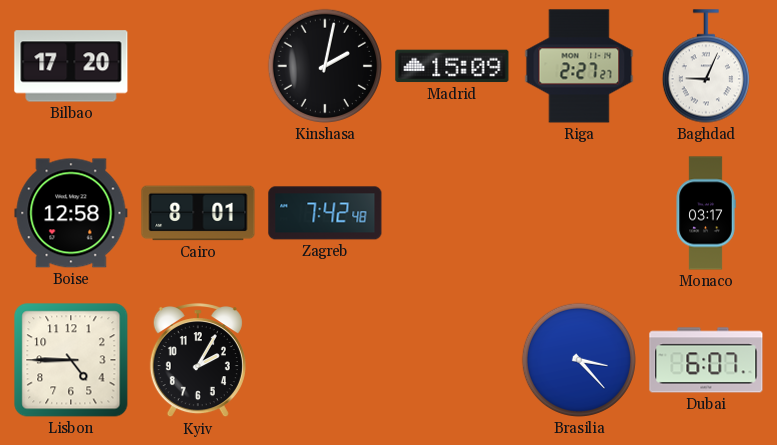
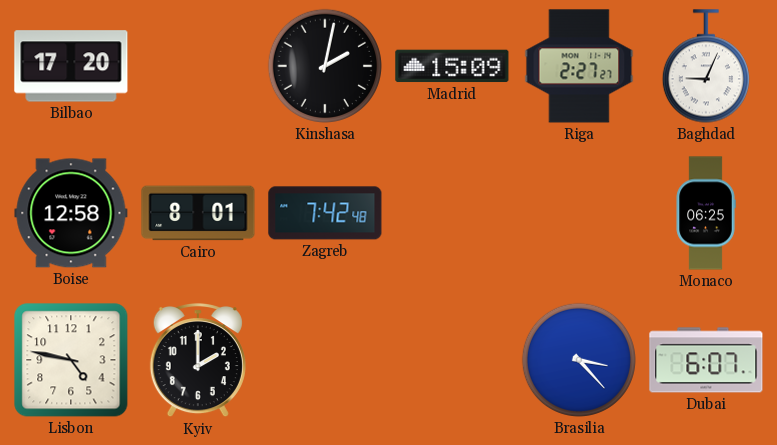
Monaco: 03:17 -> 06:25 (706, 213)
Lisbon: 4:45 -> 4:47 (71, 360)
Kyiv: 2:05 -> 2:00 (198, 361)
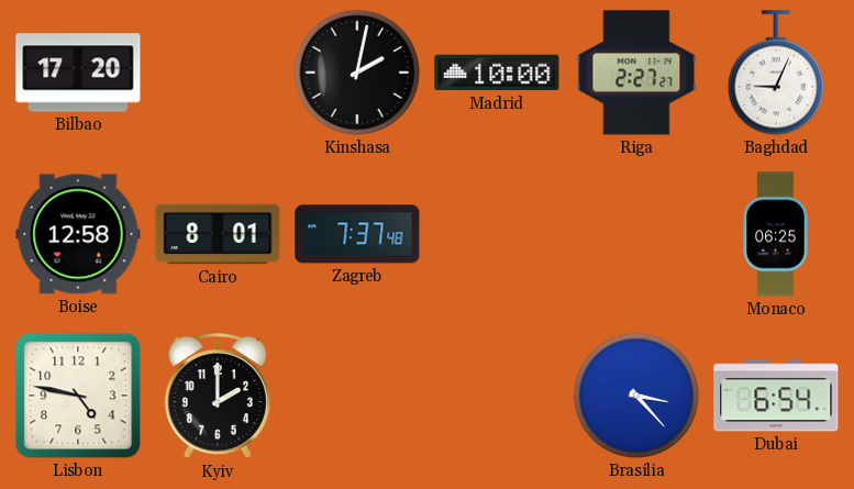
Madrid: 15:09 -> 10:00 (497, 73)
Zagreb: 7:42 -> 7:37 (357, 234)
Dubai: 6:07 -> 6:54 (776, 396)
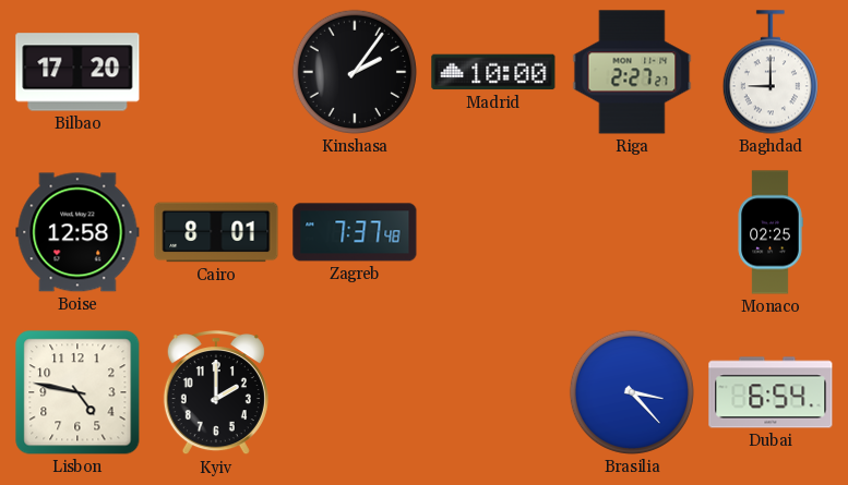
Kinshasa: 2:02 -> 2:06 (355, 72)
Baghdad: 9:04 -> 9:00 (771, 72)
Monaco: 06:25 -> 02:25 (771, 232)
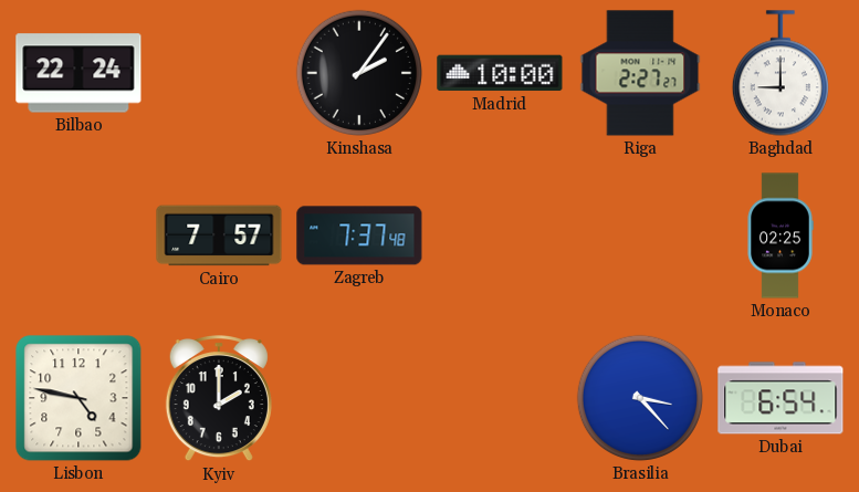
Bilbao: 17:20 -> 22:24 (78, 73)
Boise: 12:58 -> none (77, 232)
Cairo: 8:01 -> 7:57 (219, 235)
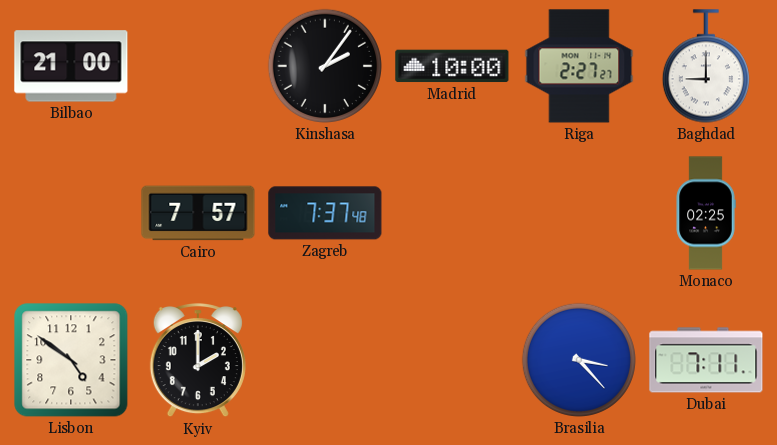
Bilbao: 22:24 -> 21:00 (71, 66)
Lisbon: 4:47 -> 4:51 (71, 360)
Dubai: 6:54 -> 7:11 (706, 360)
